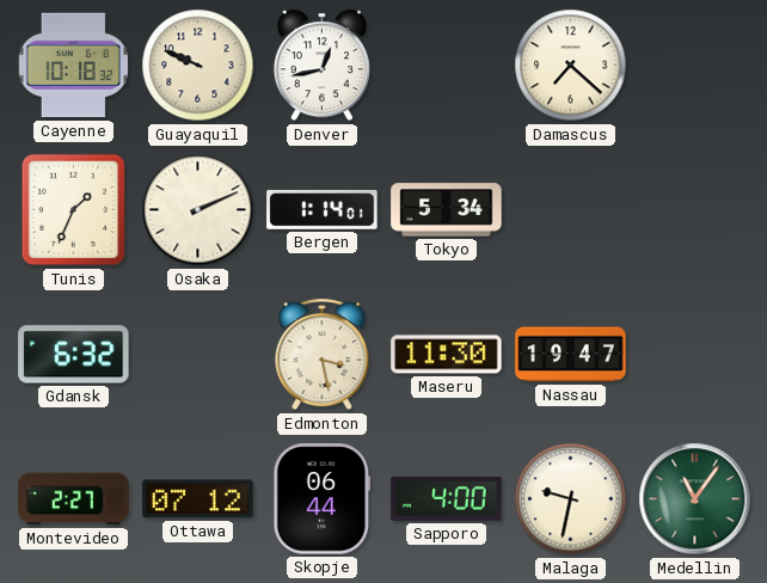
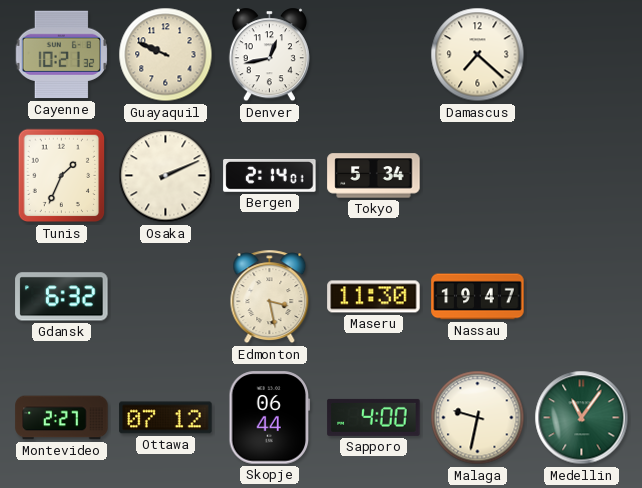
Cayenne: 10:18 -> 10:21 (62, 55)
Bergen: 1:14 -> 2:14 (270, 176)
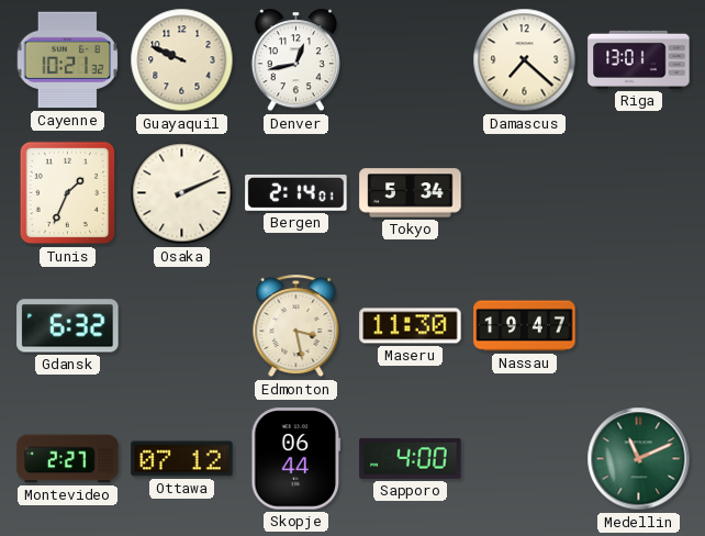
Riga: none -> 13:01 (639, 59)
Malaga: 9:32 -> none (478, 418)
Medellin: 11:06 -> 11:11 (639, 459)
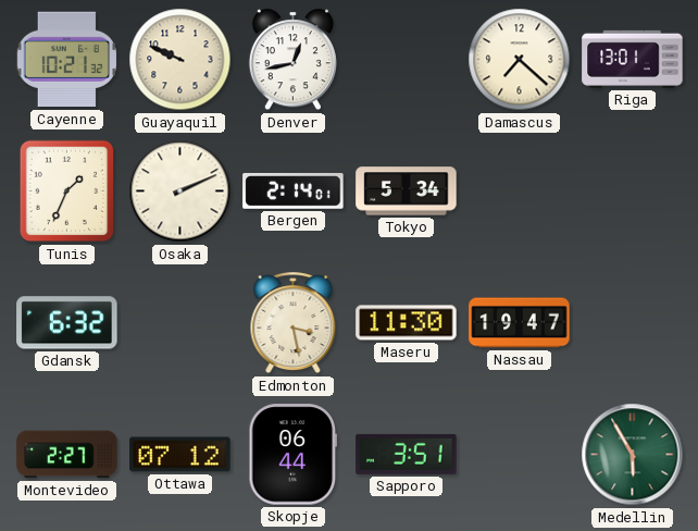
Sapporo: 4:00 -> 3:51 (407, 454)
Medellin: 11:11 -> 5:55 (633, 455)
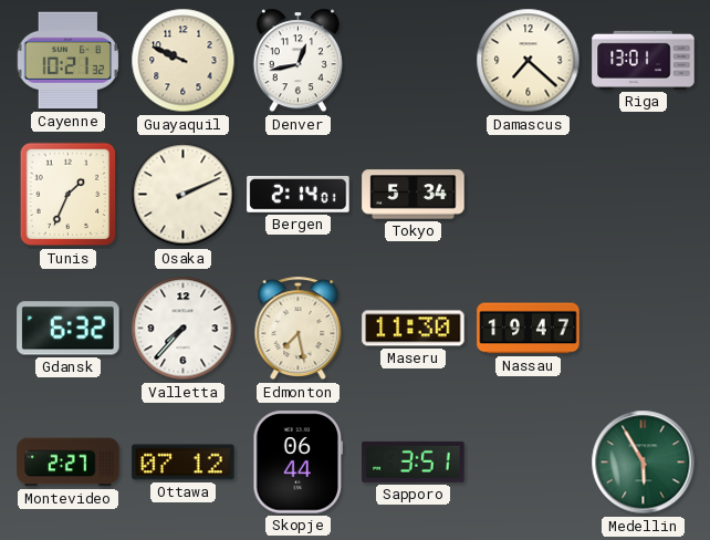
Valletta: none -> 7:37 (184, 329)
Edmonton: 3:28 -> 7:28 (299, 329)
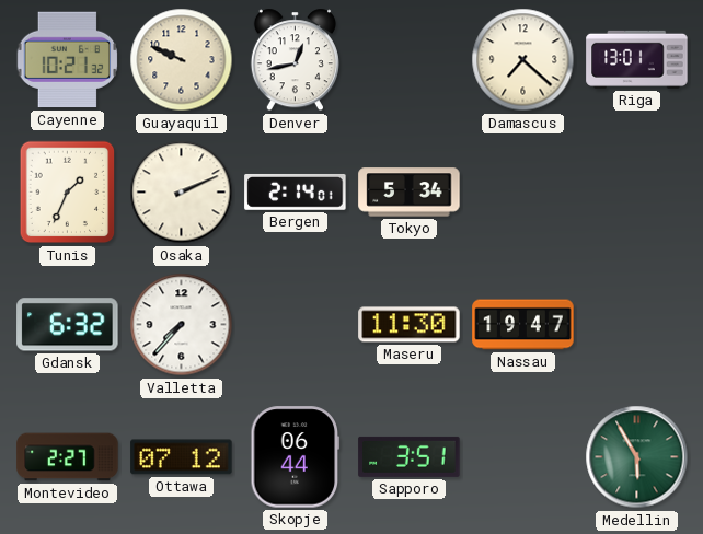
Edmonton: 7:28 -> none (299, 329)
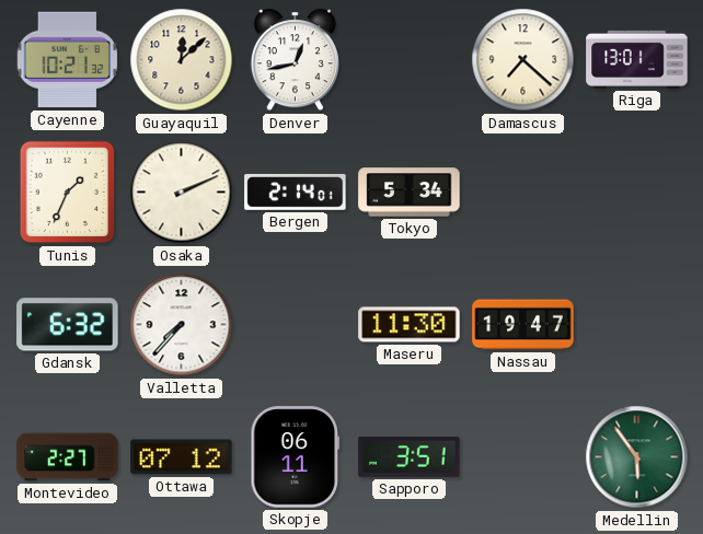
Guayaquil: 9:49 -> 12:08 (182, 60)
Skopje: 06:44 -> 06:11 (296, 457)
Medellin: 5:55 -> 5:54 (637, 457)
